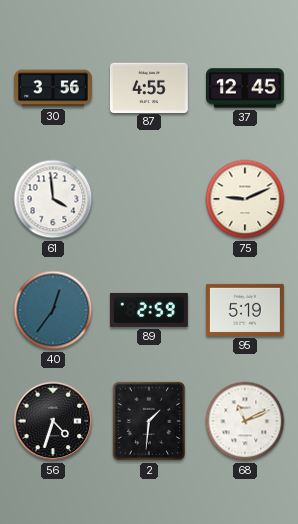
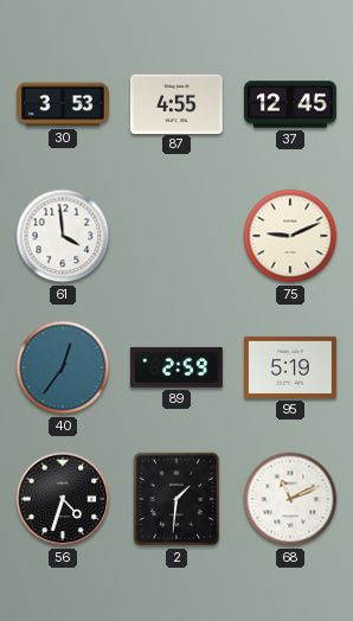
30: 3:56 -> 3:53 (64, 104)
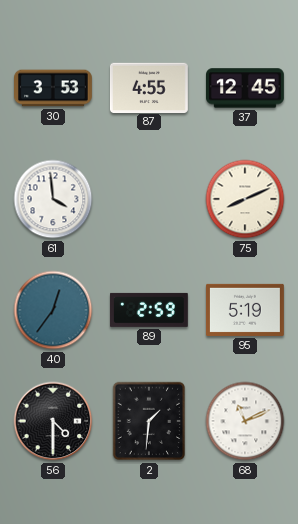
75: 9:11 -> 8:11 (245, 199)
56: 4:33 -> 4:30 (53, 421)
